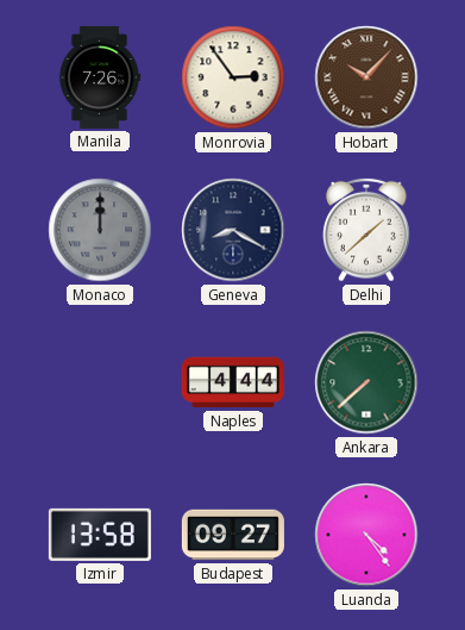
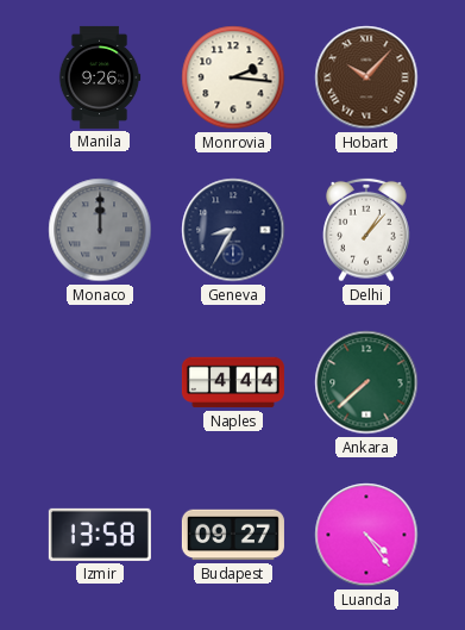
Manila: 7:26 -> 9:26 (100, 77)
Monrovia: 2:54 -> 2:16 (233, 77)
Geneva: 8:20 -> 8:35 (233, 230)
Delhi: 1:38 -> 1:07 (366, 230)
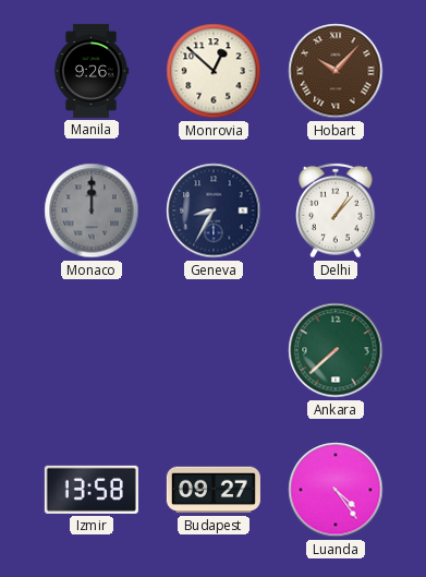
Monrovia: 2:16 -> 12:52 (214, 71)
Naples: 4:44 -> none (233, 382)
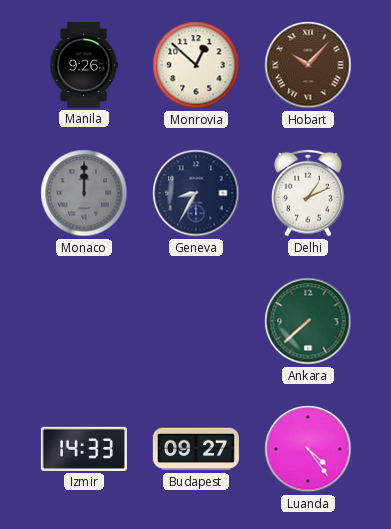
Delhi: 1:07 -> 1:11 (308, 193)
Izmir: 13:58 -> 14:33 (84, 449)
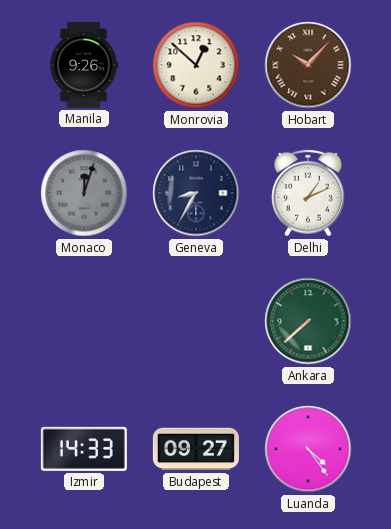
Monaco: 12:00 -> 12:03 (84, 193)
